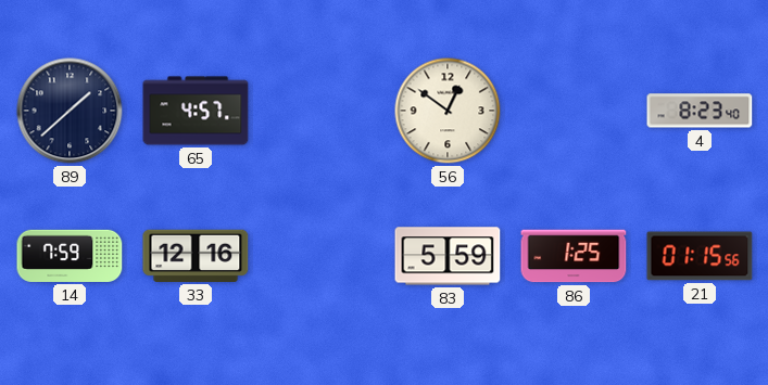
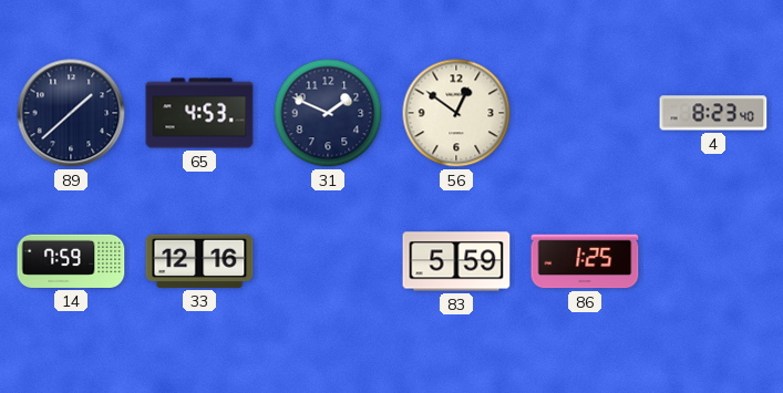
65: 4:57 -> 4:53 (199, 113)
31: none -> 1:49 (328, 113)
21: 01:15 -> none (700, 256)
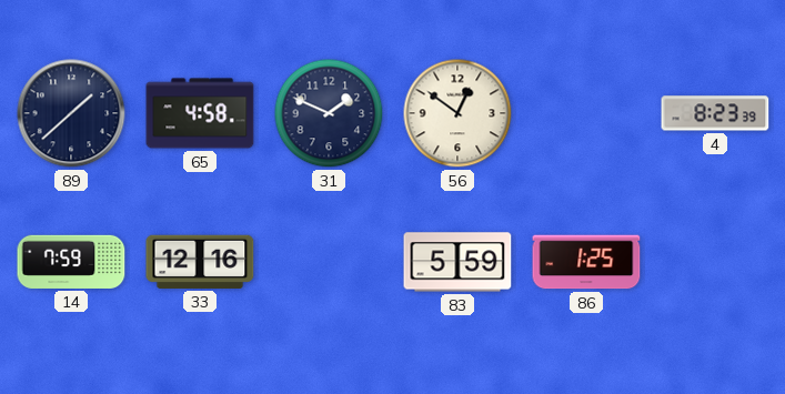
65: 4:53 -> 4:58 (200, 113)
4: 8:23:40 -> 8:23:39 (715, 113)
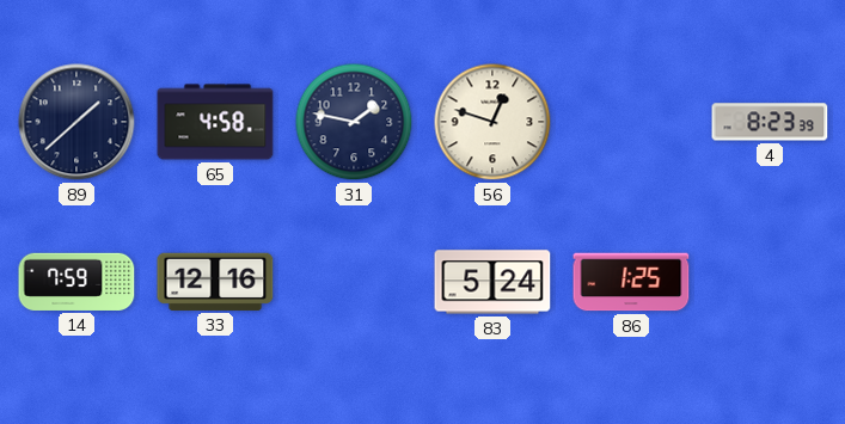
31: 1:49 -> 1:47 (354, 122)
56: 12:51 -> 12:48 (492, 122)
83: 5:59 -> 5:24 (492, 282)
